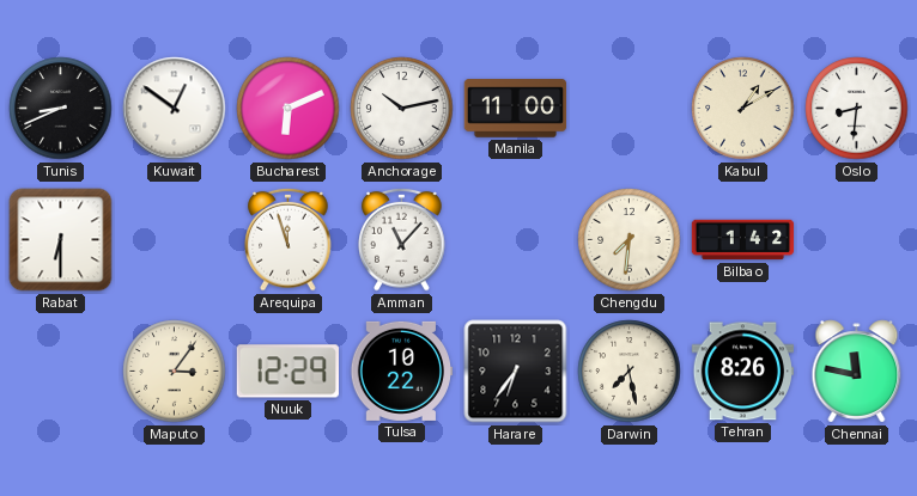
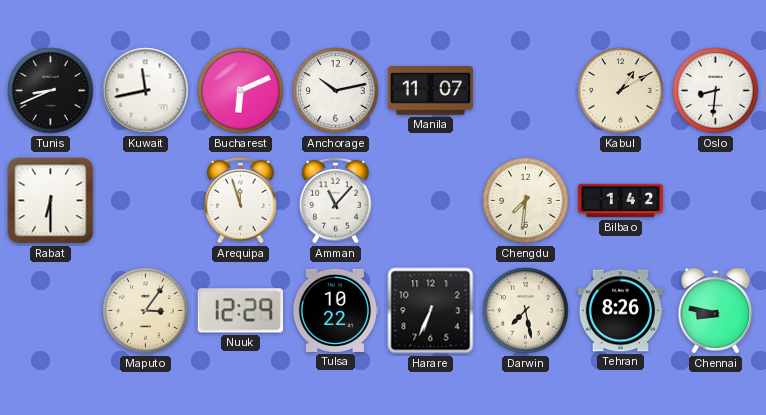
Kuwait: 12:51 -> 11:43 (146, 91)
Manila: 11:00 -> 11:07 (431, 91)
Harare: 6:36 -> 6:34 (431, 311)
Chennai: 11:47 -> 8:47 (716, 311)
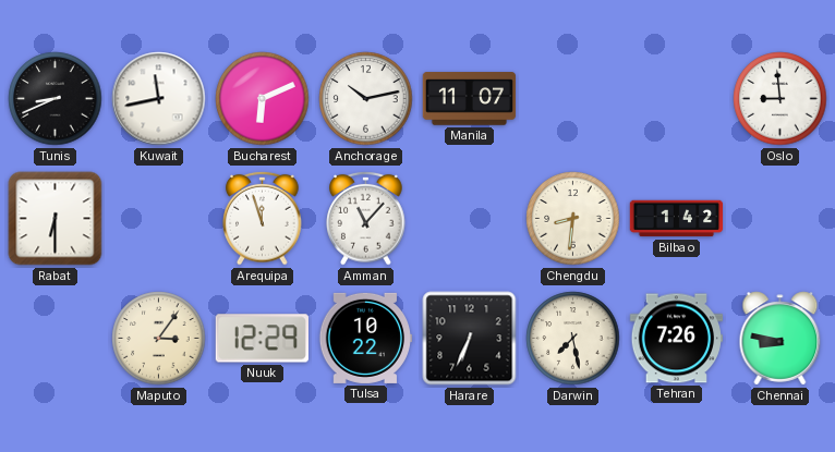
Kabul: 1:10 -> none (621, 91)
Oslo: 8:31 -> 8:59 (780, 99)
Chengdu: 7:31 -> 8:31 (573, 219)
Tehran: 8:26 -> 7:26 (676, 339)
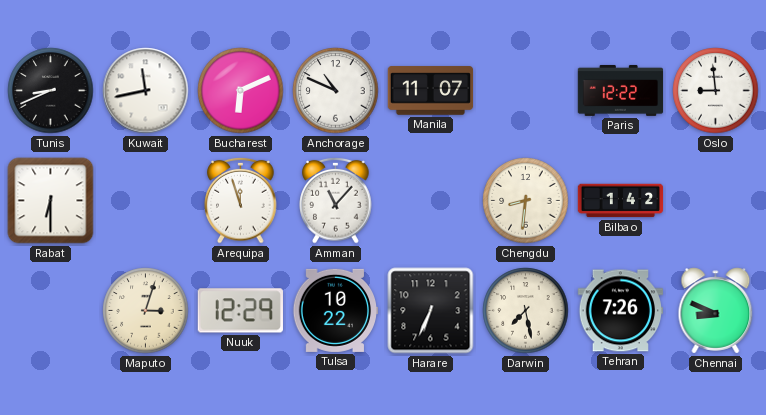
Anchorage: 10:13 -> 10:49 (336, 91)
Paris: none -> 12:22 (621, 90)
Maputo: 3:06 -> 3:03 (146, 311)
Chennai: 8:47 -> 8:49 (716, 311)
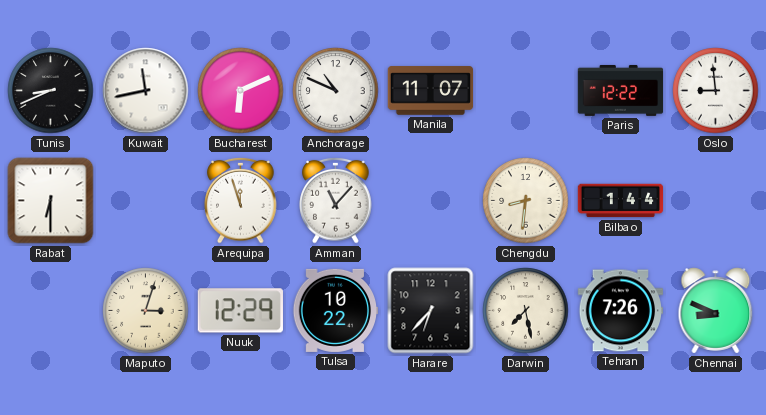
Bilbao: 1:42 -> 1:44 (621, 201)
Harare: 6:34 -> 6:37 (431, 311)
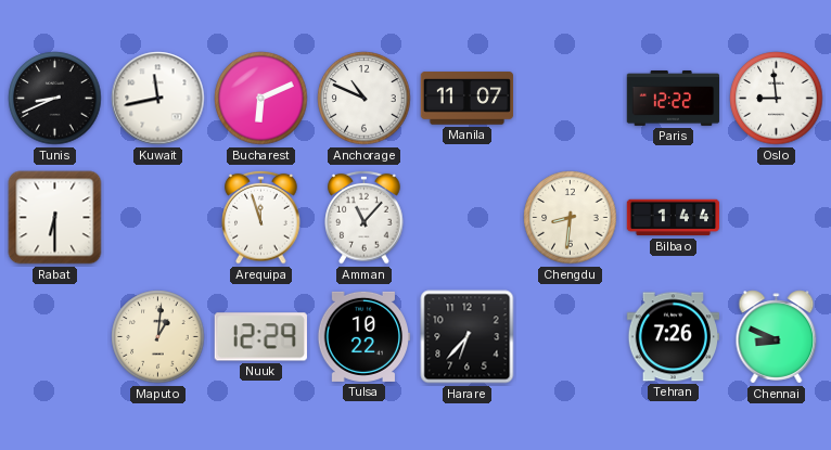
Maputo: 3:03 -> 1:01 (158, 337)
Darwin: 7:28 -> none (526, 311)
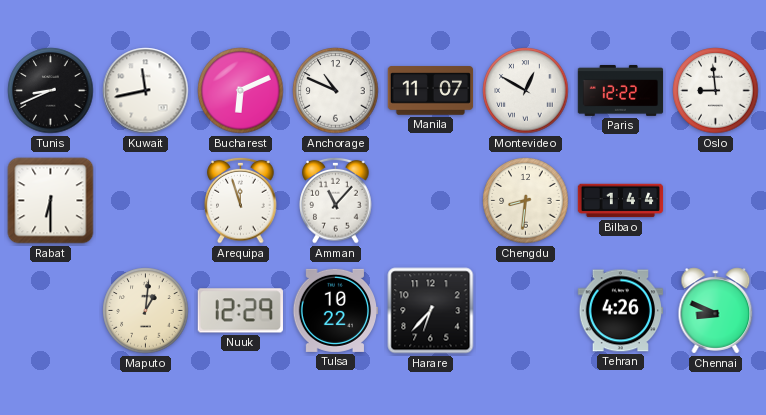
Montevideo: none -> 12:50 (526, 91)
Tehran: 7:26 -> 4:26 (620, 311)
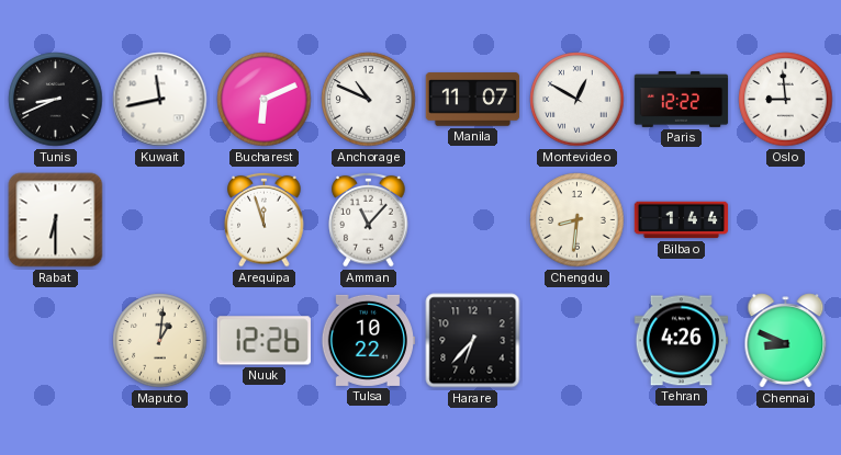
Nuuk: 12:29 -> 12:26 (263, 341)
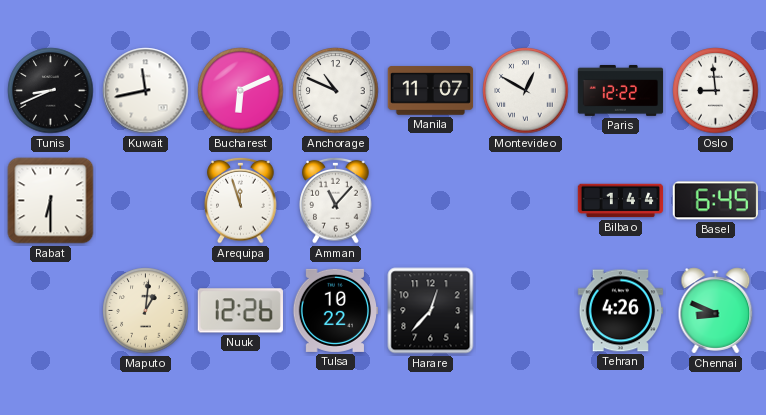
Chengdu: 8:31 -> none (578, 220)
Basel: none -> 6:45 (715, 201)
Harare: 6:37 -> 12:37 (431, 311)
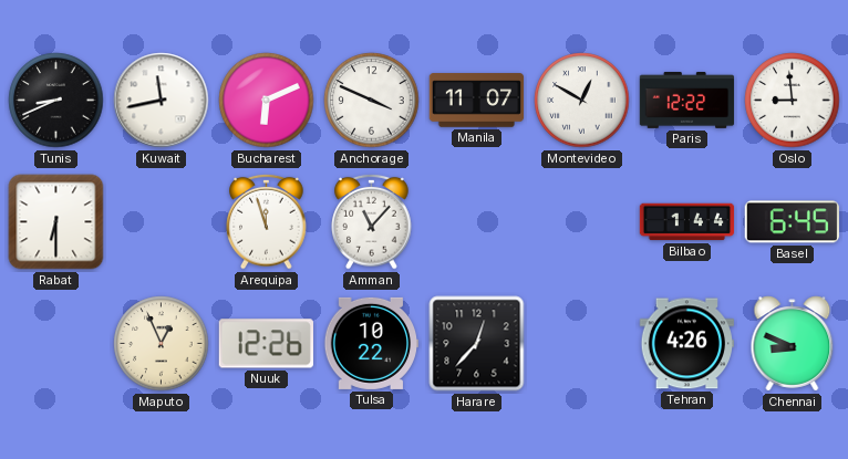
Anchorage: 10:49 -> 3:49 (372, 101)
Maputo: 1:01 -> 12:56 (162, 344)
